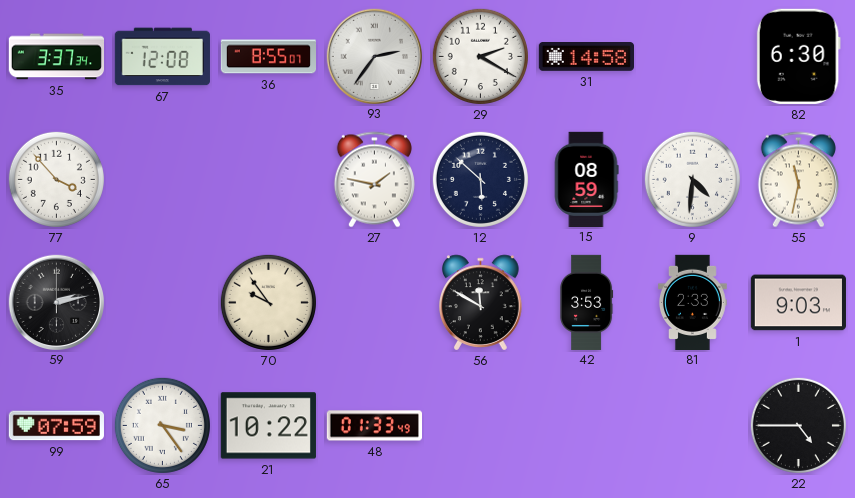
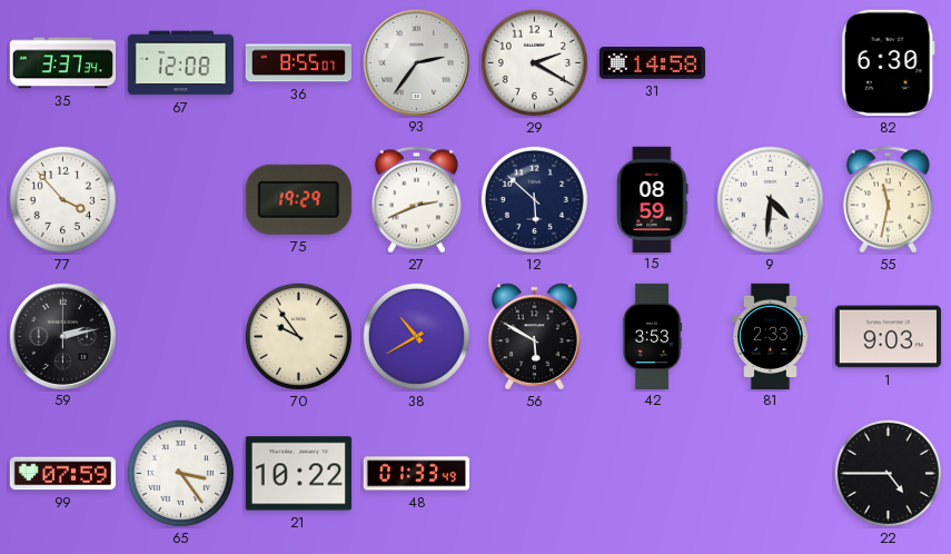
75: none -> 19:29 (298, 199)
27: 1:47 -> 2:41 (416, 200)
38: none -> 10:40 (416, 336)
56: 11:50 -> 5:50 (535, 337)
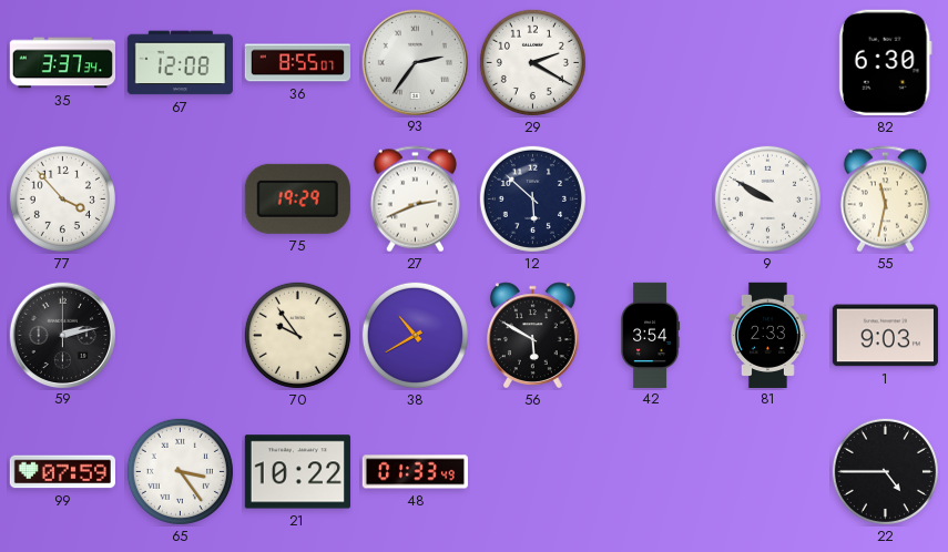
31: 14:58 -> none (652, 63)
15: 08:59 -> none (652, 199)
9: 4:31 -> 9:50 (767, 198)
42: 3:53 -> 3:54 (651, 335)
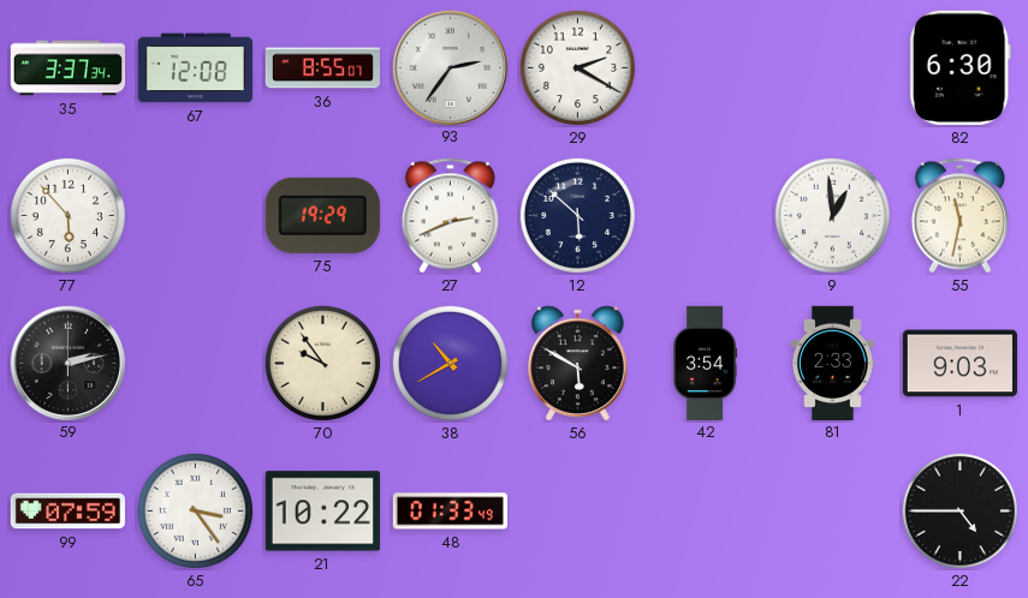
77: 3:53 -> 5:53 (67, 215)
9: 9:50 -> 12:59 (832, 215)
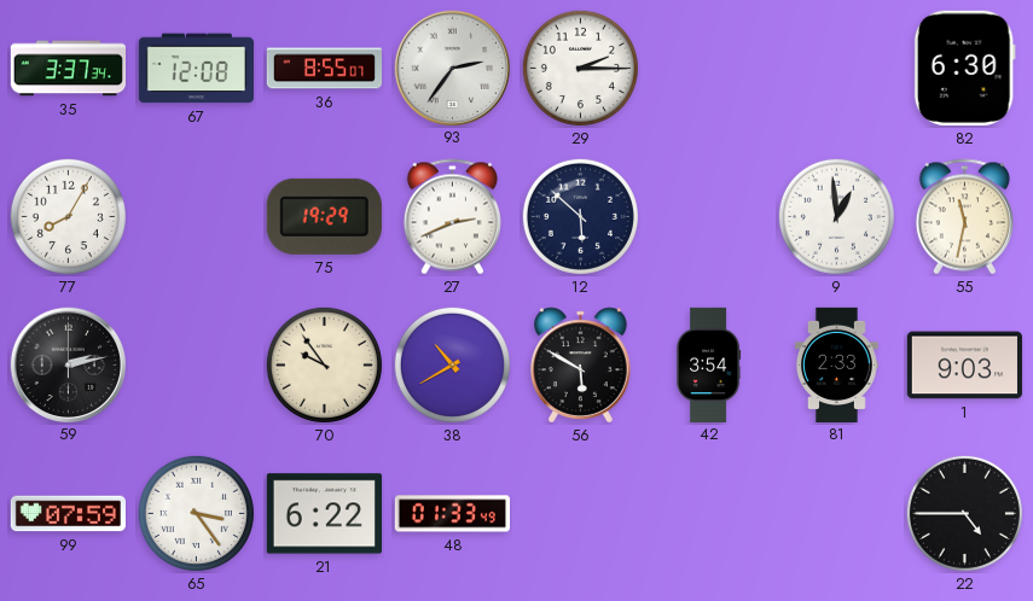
29: 2:20 -> 2:15 (580, 68)
77: 5:53 -> 8:05 (68, 216)
21: 10:22 -> 6:22 (324, 514)
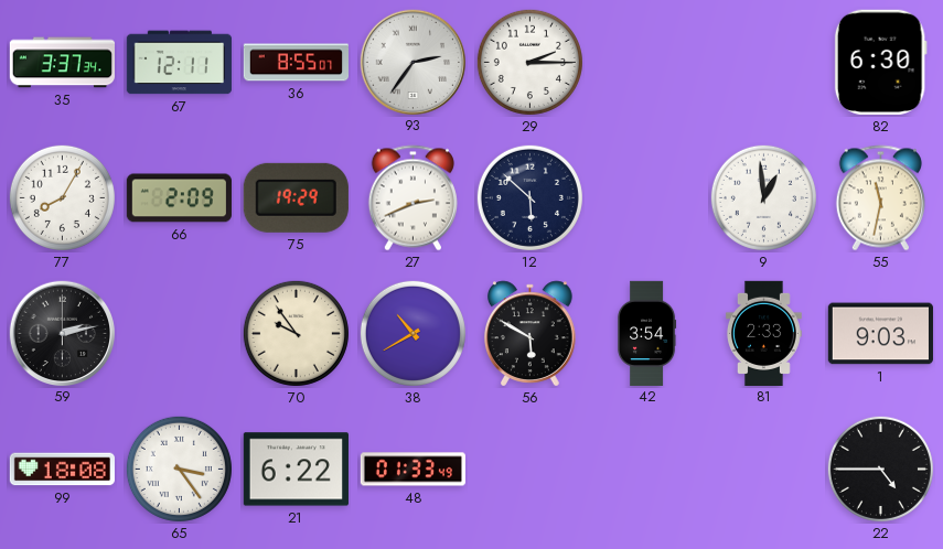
67: 12:08 -> 12:11 (179, 63)
66: none -> 2:09 (179, 198)
99: 07:59 -> 18:08 (62, 470)
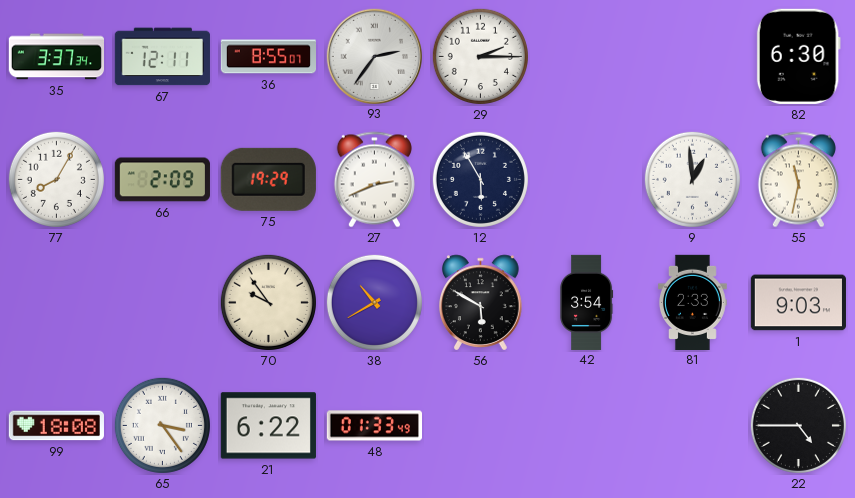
12: 5:52 -> 5:55 (480, 179)
59: 2:13 -> none (62, 333)
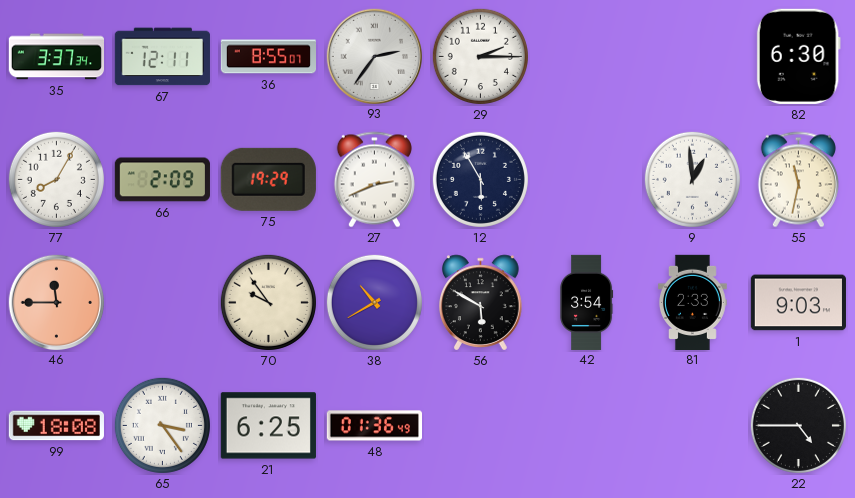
46: none -> 11:45 (56, 302)
21: 6:22 -> 6:25 (268, 426)
48: 01:33 -> 01:36 (374, 426)
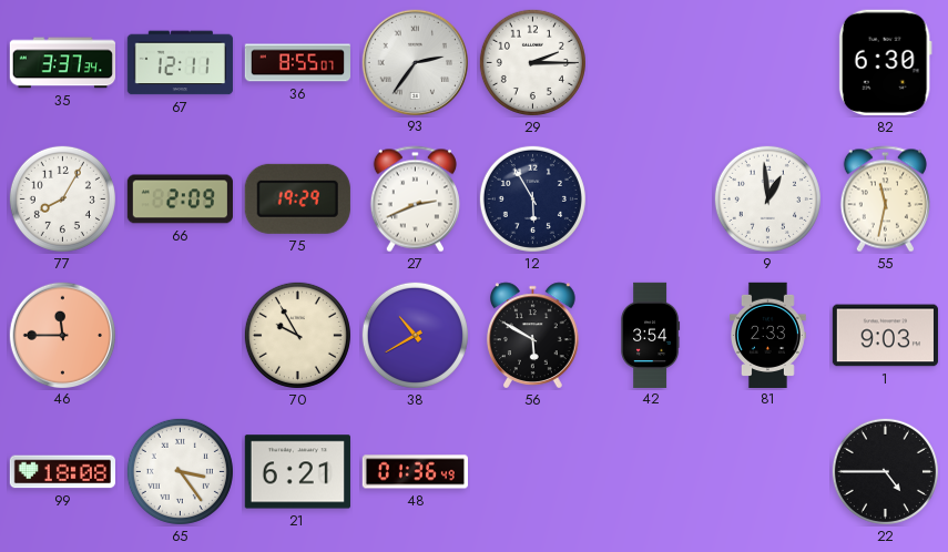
70: 9:54 -> 9:55 (297, 335)
21: 6:25 -> 6:21 (297, 472)
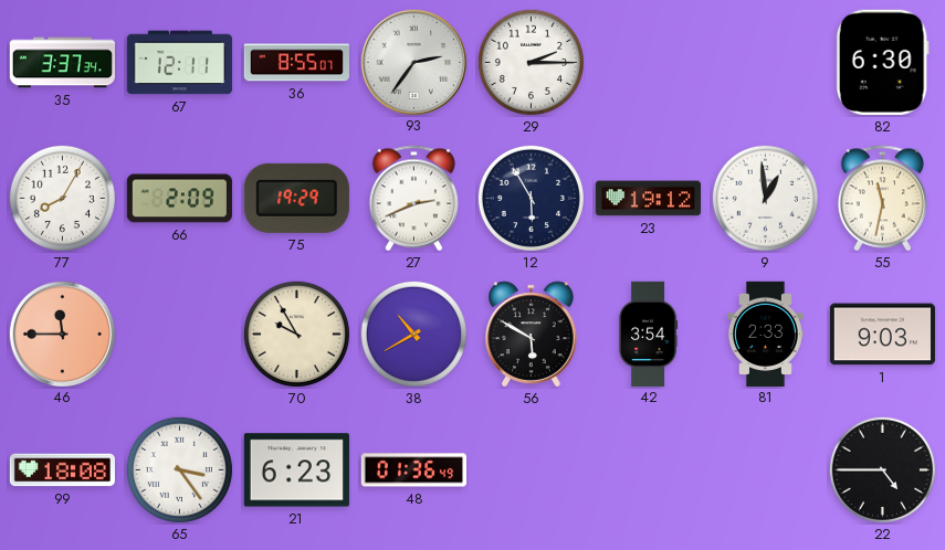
23: none -> 19:12 (648, 199)
21: 6:21 -> 6:23 (296, 470)
